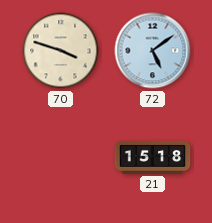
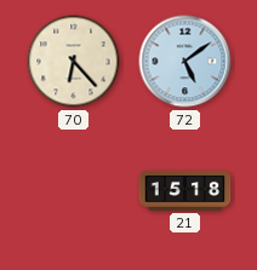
70: 3:48 -> 6:23 (74, 62)
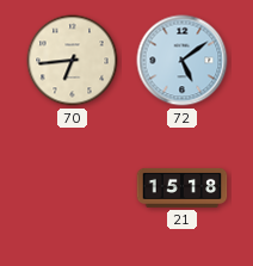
70: 6:23 -> 6:44 (73, 61)
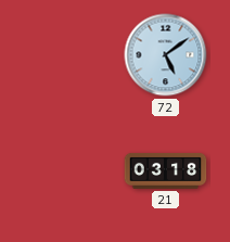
70: 6:44 -> none (73, 61)
21: 15:18 -> 03:18 (166, 170)
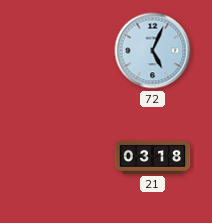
72: 5:09 -> 5:04 (153, 51)
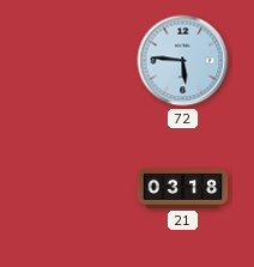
72: 5:04 -> 5:46 (183, 61)
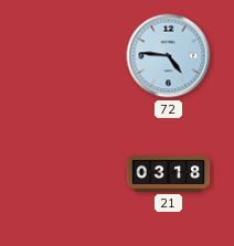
72: 5:46 -> 4:46 (169, 56)
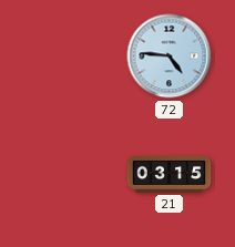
21: 03:18 -> 03:15 (170, 174)
